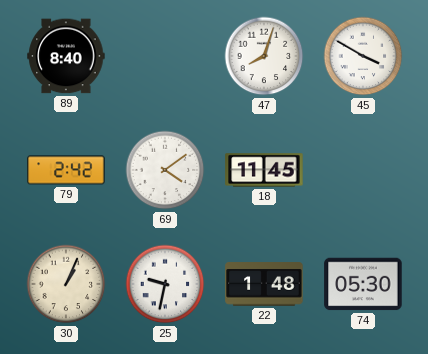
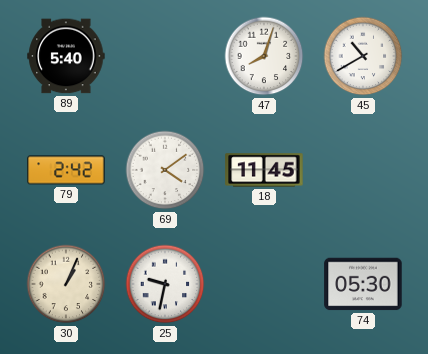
89: 8:40 -> 5:40 (66, 56)
45: 3:50 -> 10:40 (363, 56)
22: 1:48 -> none (264, 284)
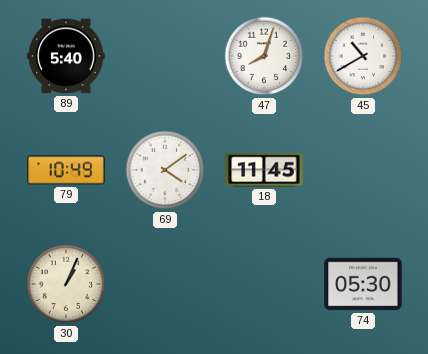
79: 2:42 -> 10:49 (66, 170)
25: 9:32 -> none (165, 284)
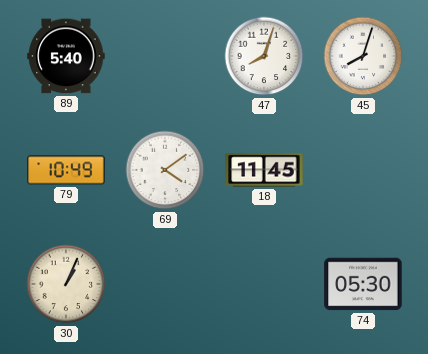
45: 10:40 -> 8:03 (363, 56)
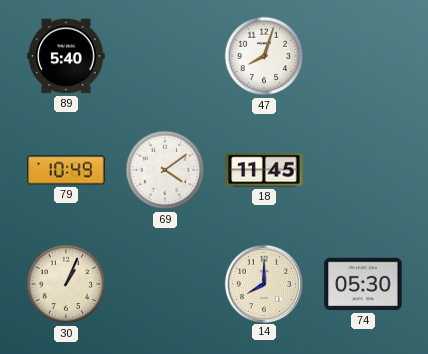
45: 8:03 -> none (363, 56)
14: none -> 8:00 (263, 283)
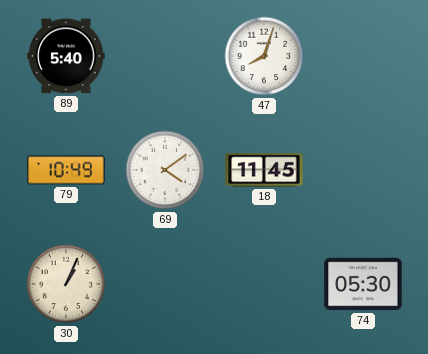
14: 8:00 -> none (263, 283)
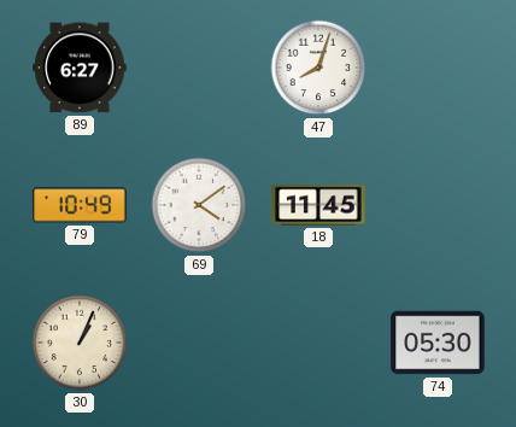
89: 5:40 -> 6:27 (80, 68)
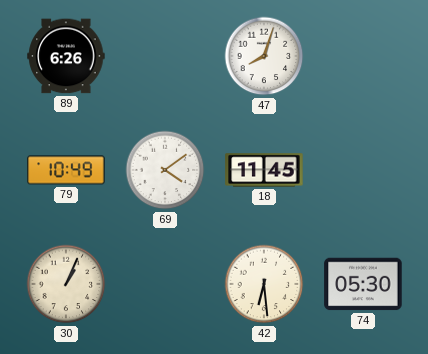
89: 6:27 -> 6:26 (66, 56)
42: none -> 6:29 (264, 284)
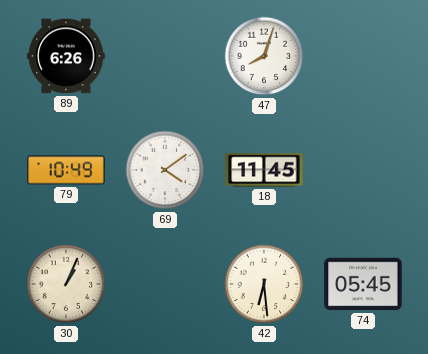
74: 05:30 -> 05:45 (363, 284)
